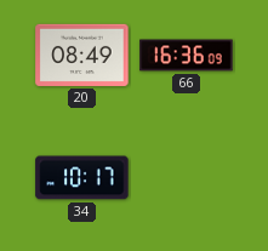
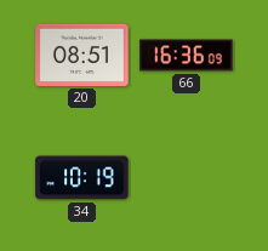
20: 08:49 -> 08:51 (82, 55)
34: 10:17 -> 10:19 (82, 178)
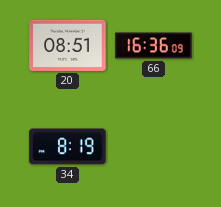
34: 10:19 -> 8:19 (68, 147)
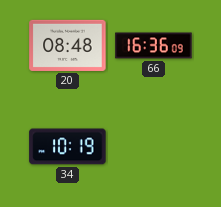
20: 08:51 -> 08:48 (68, 45)
34: 8:19 -> 10:19 (68, 147)
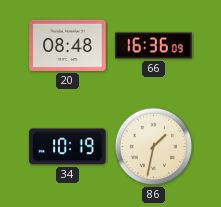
86: none -> 1:32 (154, 147)
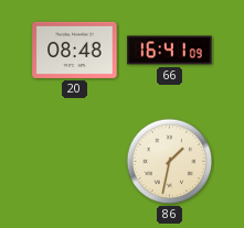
66: 16:36 -> 16:41 (170, 51)
34: 10:19 -> none (68, 147)
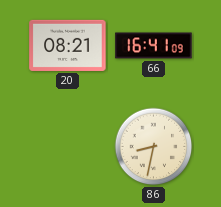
20: 08:48 -> 08:21 (68, 45)
86: 1:32 -> 8:32 (154, 147)
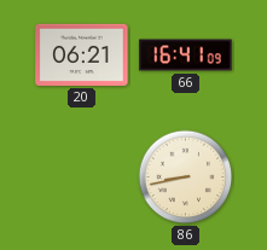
20: 08:21 -> 06:21 (82, 54)
86: 8:32 -> 8:43 (186, 178)
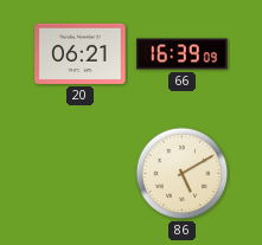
66: 16:41 -> 16:39 (183, 54)
86: 8:43 -> 5:10 (183, 174)
